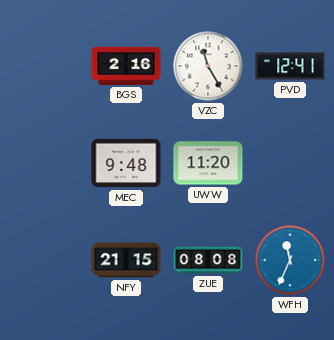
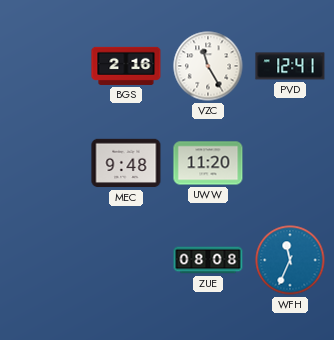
NFY: 21:15 -> none (126, 260)
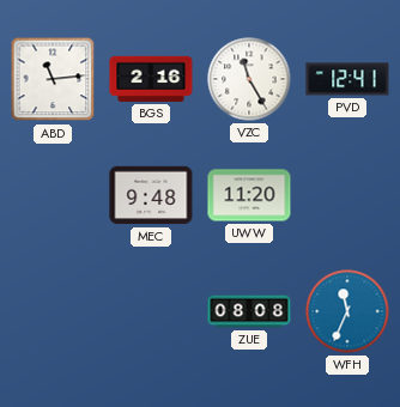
ABD: none -> 11:14 (53, 79)
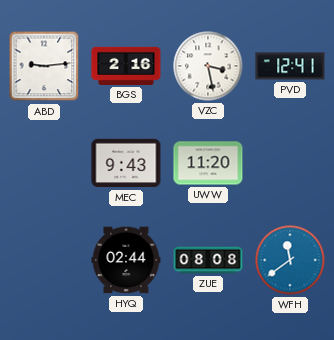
ABD: 11:14 -> 9:14 (44, 66)
VZC: 11:25 -> 3:28 (208, 66)
MEC: 9:48 -> 9:43 (126, 163)
HYQ: none -> 02:44 (126, 260)
WFH: 11:34 -> 11:39 (290, 260)
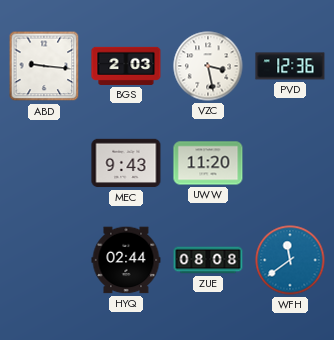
ABD: 9:14 -> 9:16 (44, 66)
BGS: 2:16 -> 2:03 (126, 66)
PVD: 12:41 -> 12:36 (290, 66)
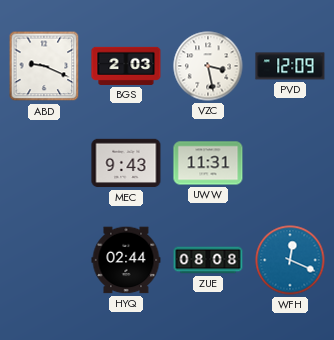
ABD: 9:16 -> 9:19 (44, 66)
PVD: 12:36 -> 12:09 (290, 66)
UWW: 11:20 -> 11:31 (208, 163)
WFH: 11:39 -> 12:19 (290, 260)
